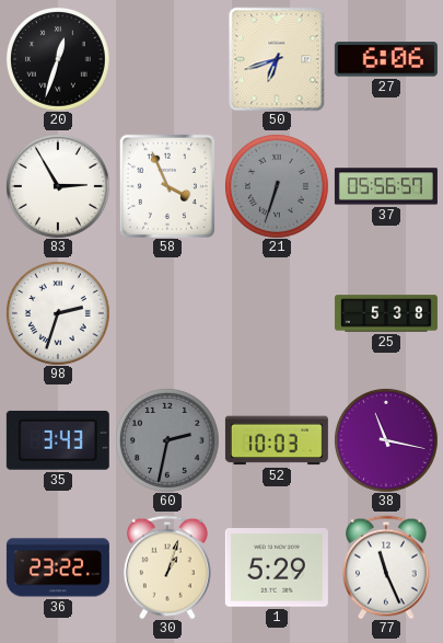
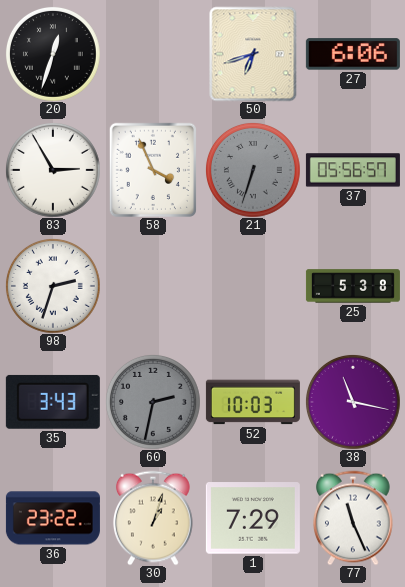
1: 5:29 -> 7:29 (253, 518)
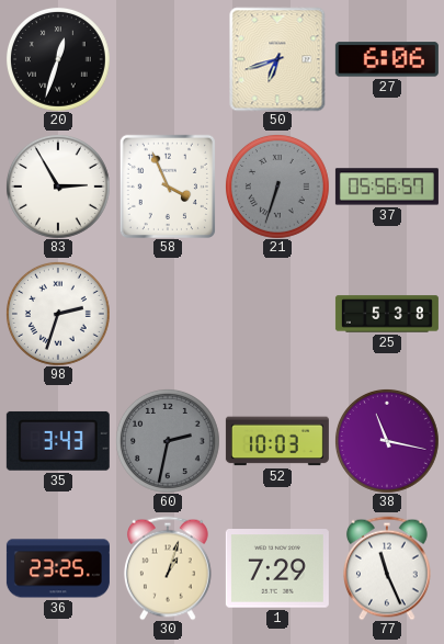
36: 23:22 -> 23:25 (58, 568)
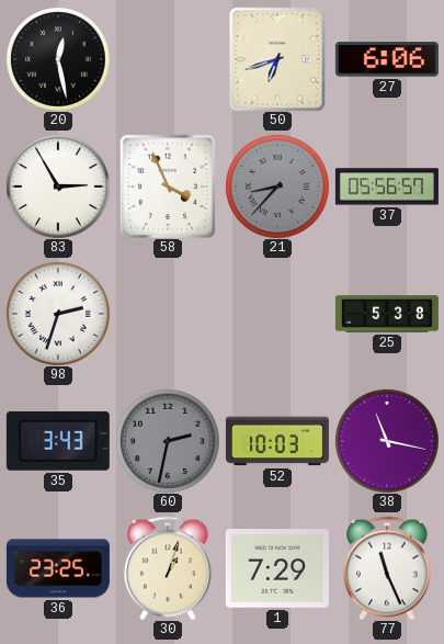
20: 12:33 -> 12:28 (58, 59)
21: 6:33 -> 8:37 (277, 187)
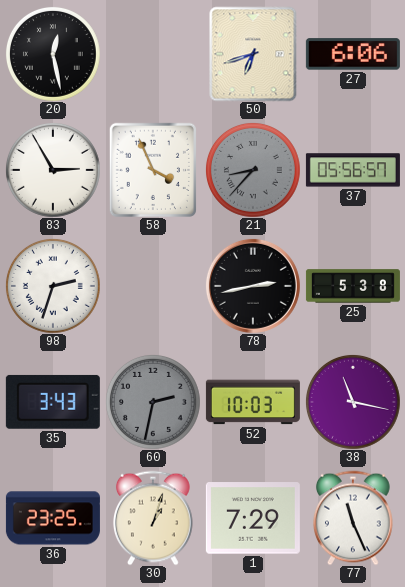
78: none -> 2:43 (253, 286)
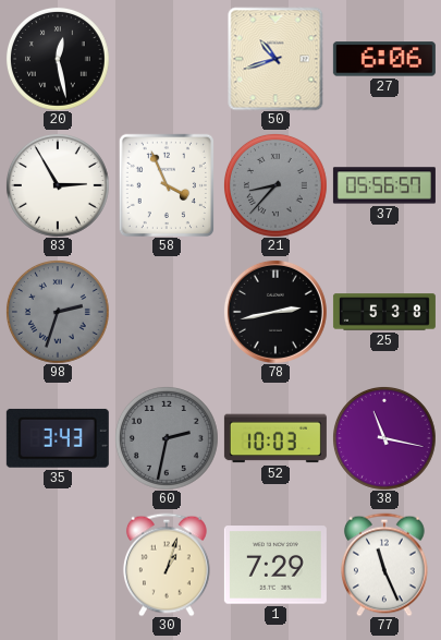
50: 6:42 -> 10:42 (275, 59)
98 dial: white -> grey (58, 312)
36: 23:25 -> none (53, 518)
